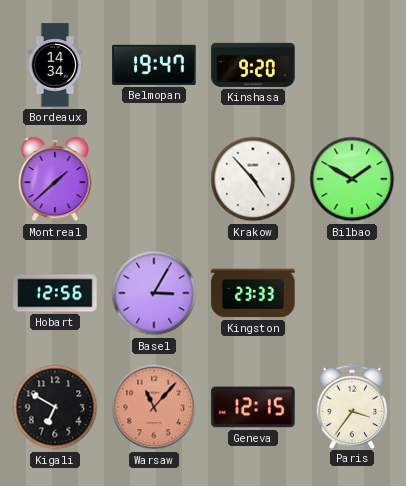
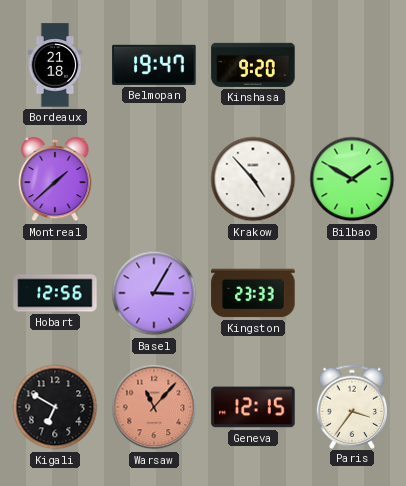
Bordeaux: 14:34 -> 21:18 (55, 65)
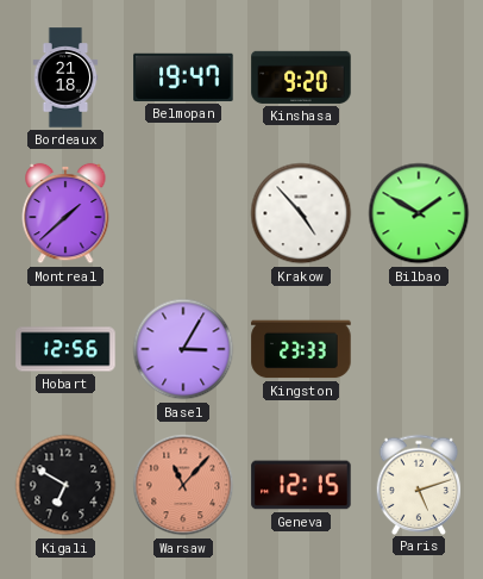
Paris: 3:36 -> 5:12 (419, 484)
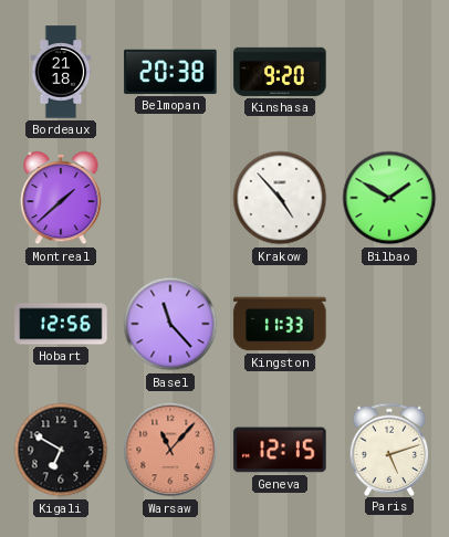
Belmopan: 19:47 -> 20:38 (170, 72)
Basel: 3:05 -> 11:23 (170, 324)
Kingston: 23:33 -> 11:33 (280, 324)
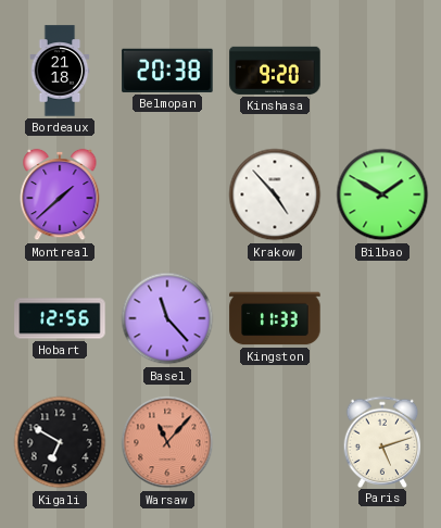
Geneva: 12:15 -> none (280, 450)
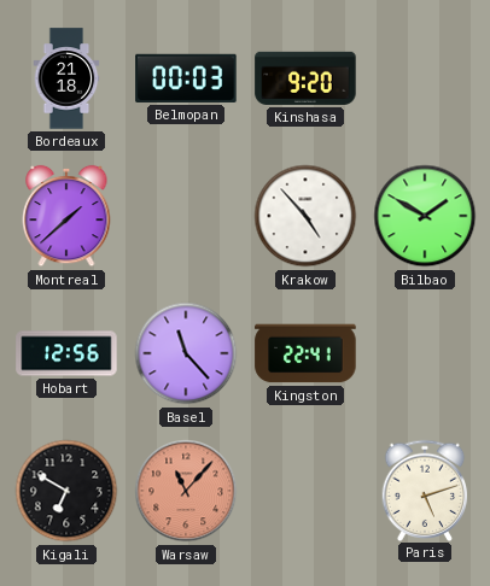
Belmopan: 20:38 -> 00:03 (186, 78)
Kingston: 11:33 -> 22:41 (305, 353)
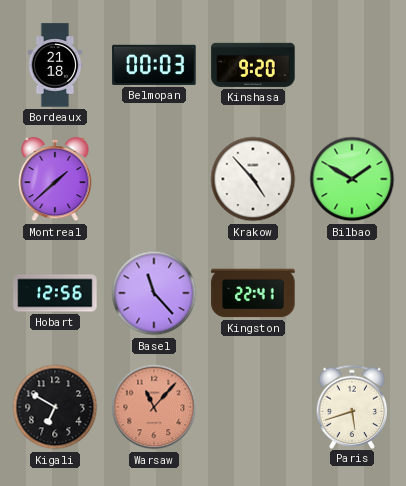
Paris: 5:12 -> 5:42 (352, 406)
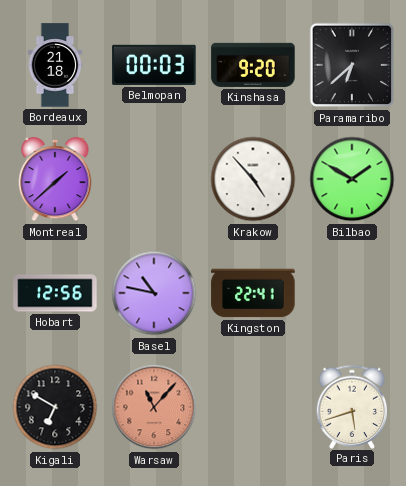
Paramaribo: none -> 6:38 (352, 65)
Basel: 11:23 -> 10:47 (154, 293)
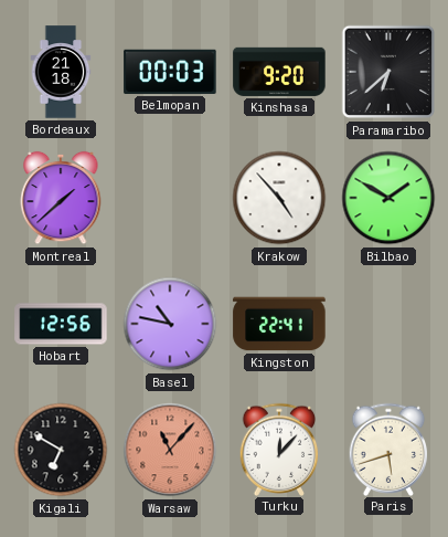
Turku: none -> 12:07 (279, 449)
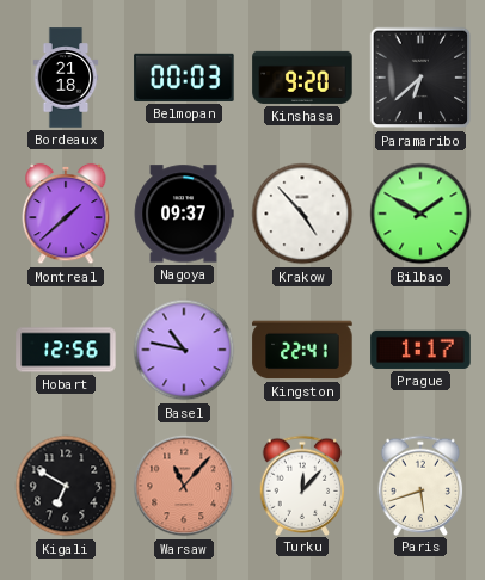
Nagoya: none -> 09:37 (184, 214)
Prague: none -> 1:17 (420, 350)
